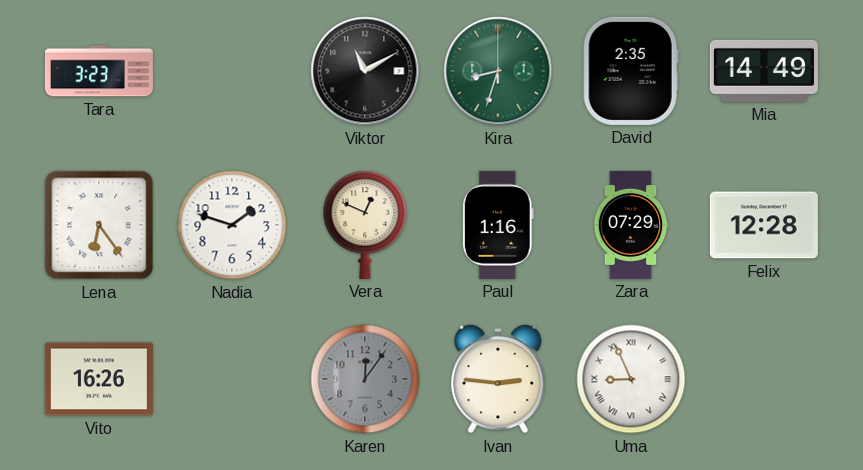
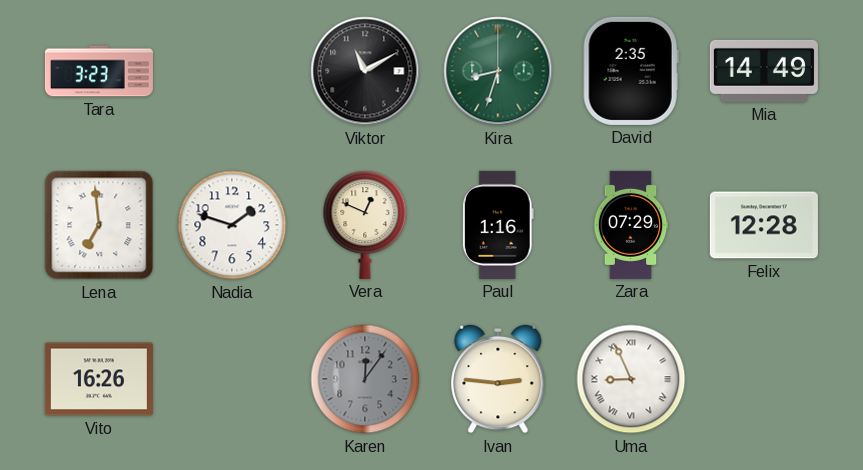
Lena: 6:24 -> 6:59 (99, 225)
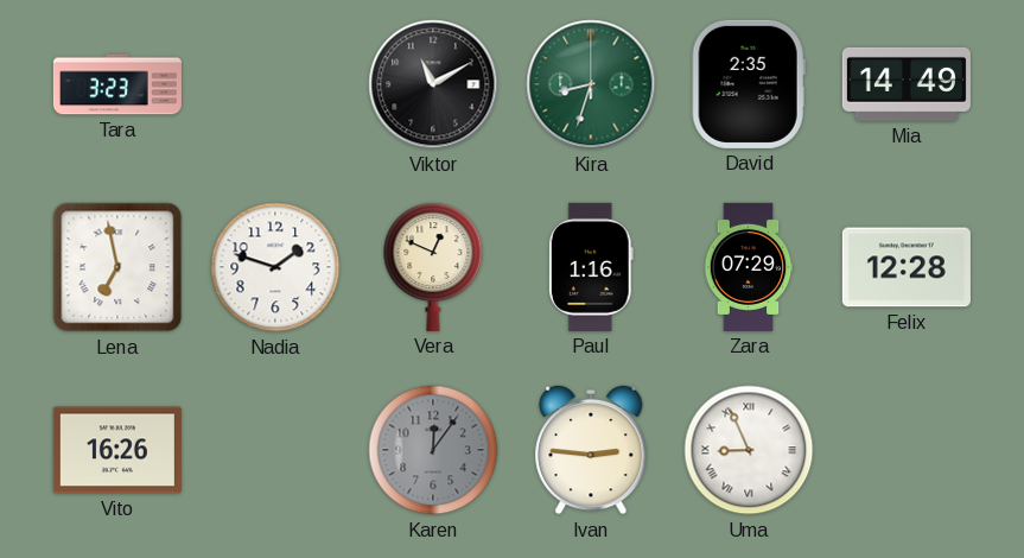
Lena: 6:59 -> 6:58 (117, 267)
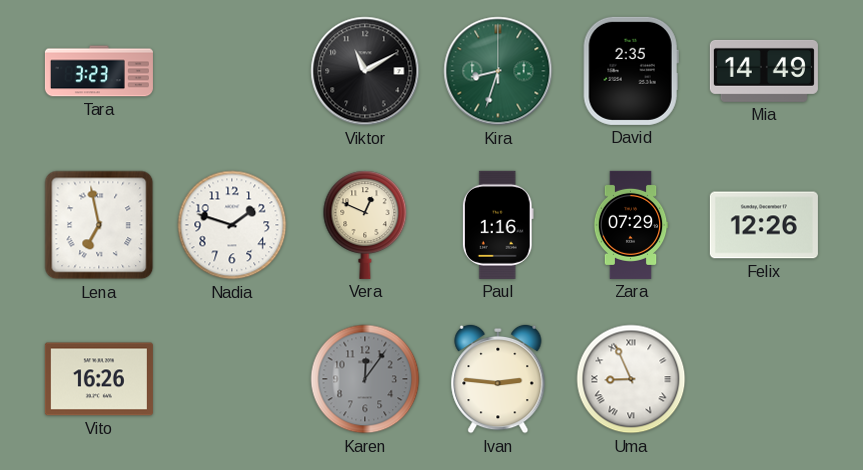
Felix: 12:28 -> 12:26 (764, 225)
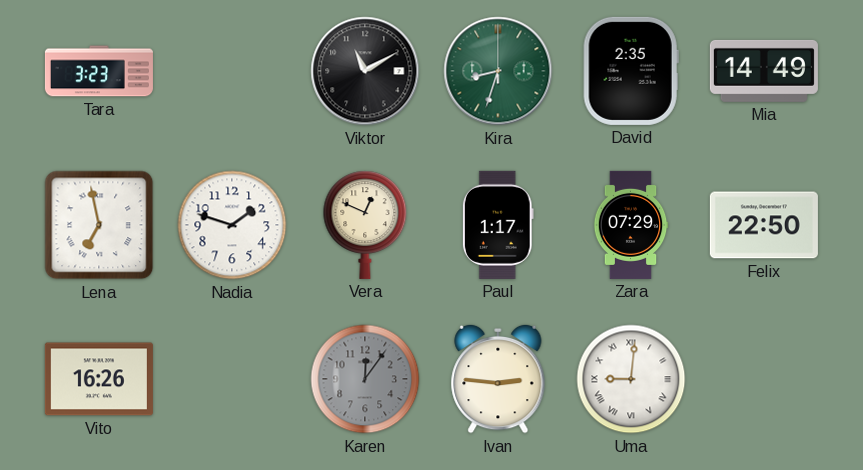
Paul: 1:16 -> 1:17 (498, 225)
Felix: 12:26 -> 22:50 (764, 225)
Uma: 8:56 -> 9:01 (631, 379)
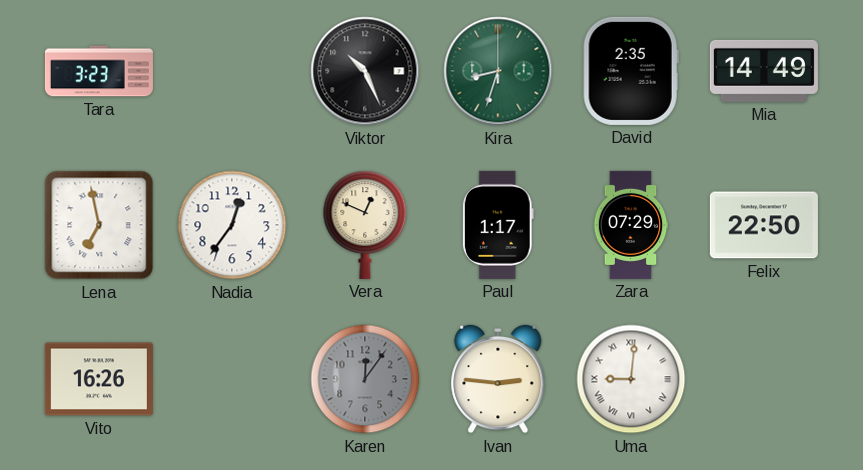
Viktor: 11:10 -> 10:26 (365, 71)
Nadia: 1:48 -> 12:36 (232, 225)
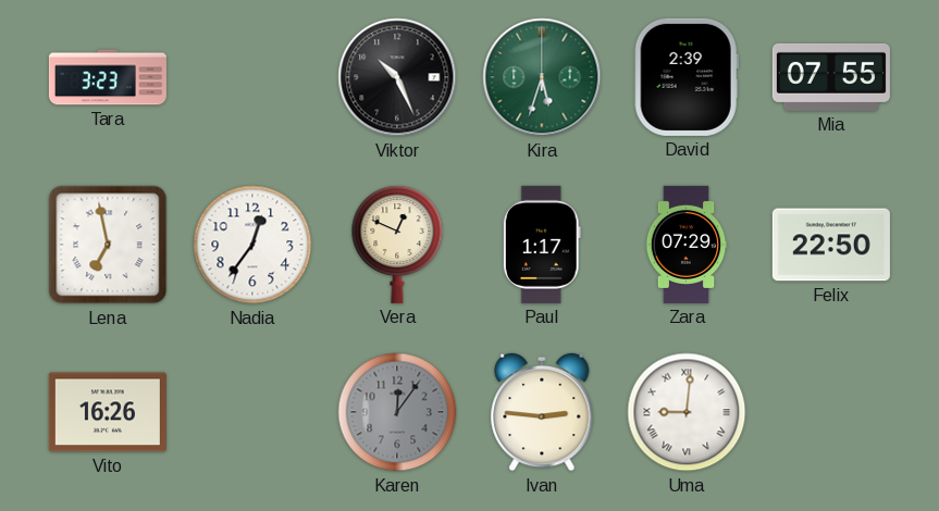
Kira: 8:33 -> 5:33 (542, 77)
David: 2:35 -> 2:39 (687, 77)
Mia: 14:49 -> 07:55 (831, 77)
